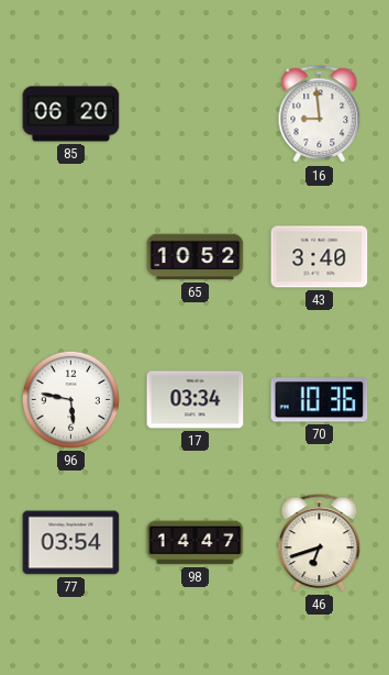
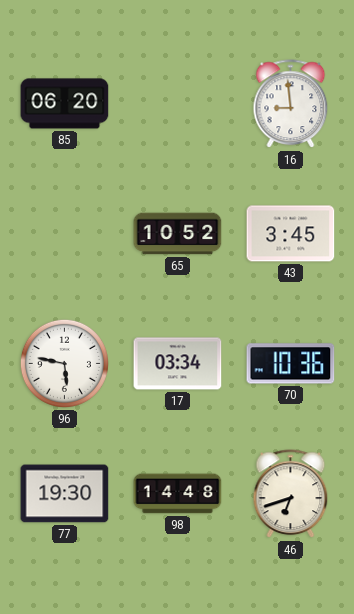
43: 3:40 -> 3:45 (291, 234)
77: 03:54 -> 19:30 (65, 494)
98: 14:47 -> 14:48 (178, 494)
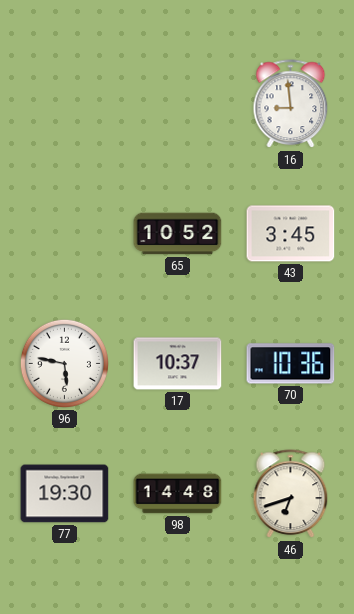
85: 06:20 -> none (65, 104)
17: 03:34 -> 10:37 (178, 364)
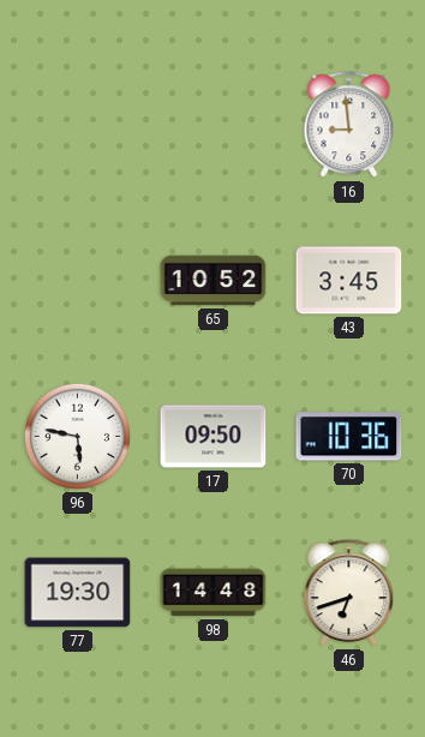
17: 10:37 -> 09:50 (214, 437)
